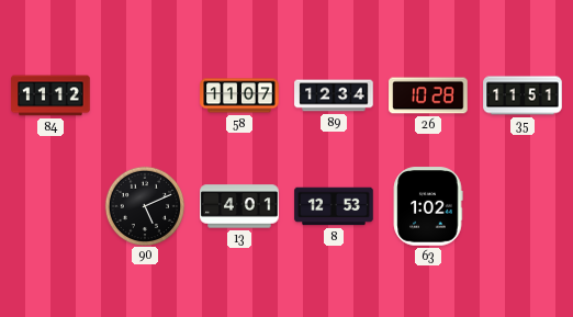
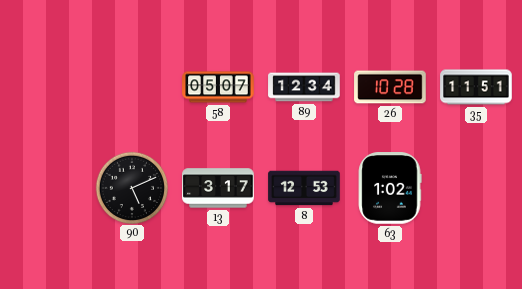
84: 11:12 -> none (50, 95)
58: 11:07 -> 05:07 (218, 87)
13: 4:01 -> 3:17 (218, 188)
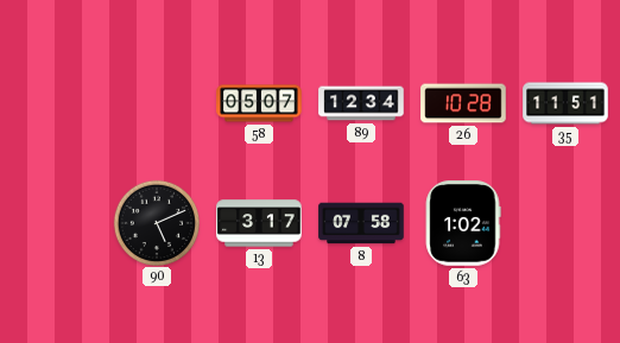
8: 12:53 -> 07:58 (361, 223)
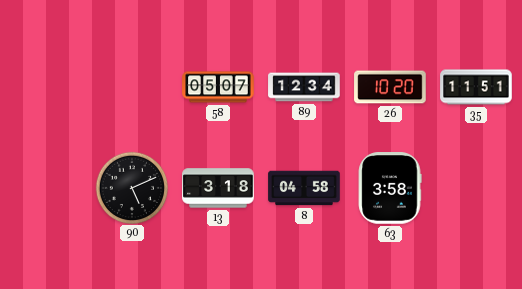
26: 10:28 -> 10:20 (390, 87)
13: 3:17 -> 3:18 (218, 188)
8: 07:58 -> 04:58 (304, 188)
63: 1:02 -> 3:58 (390, 188)
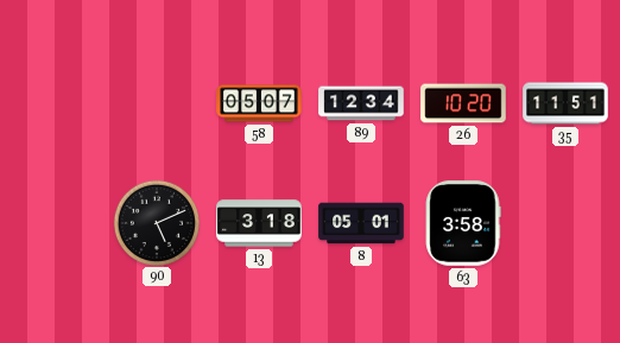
8: 04:58 -> 05:01 (361, 223)
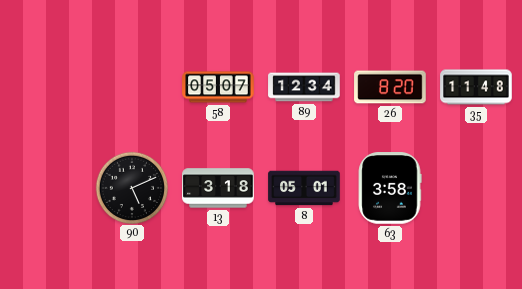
26: 10:20 -> 8:20 (390, 87)
35: 11:51 -> 11:48 (476, 87)
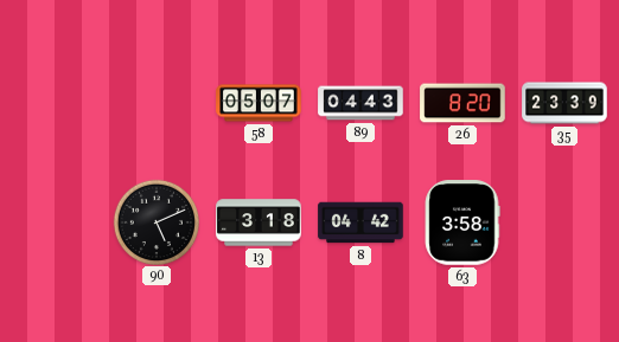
89: 12:34 -> 04:43 (360, 103)
35: 11:48 -> 23:39 (564, 103)
8: 05:01 -> 04:42 (360, 222)
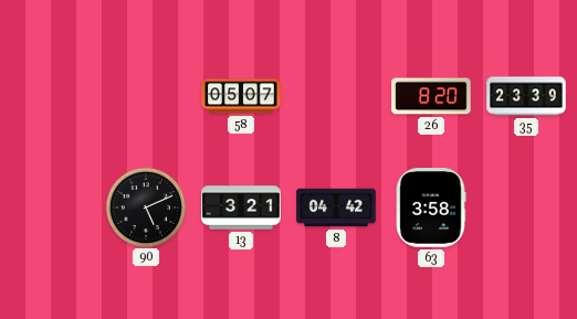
89: 04:43 -> none (360, 103)
13: 3:18 -> 3:21 (241, 208)
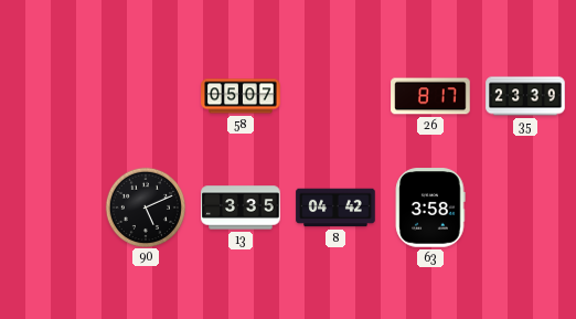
26: 8:20 -> 8:17 (430, 96)
13: 3:21 -> 3:35 (241, 208)
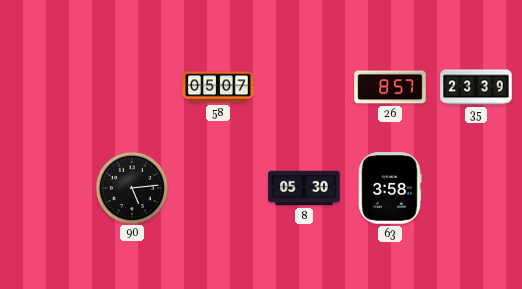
26: 8:17 -> 8:57 (390, 87)
90: 5:11 -> 5:14 (131, 187)
13: 3:35 -> none (241, 208)
8: 04:42 -> 05:30 (304, 188)
